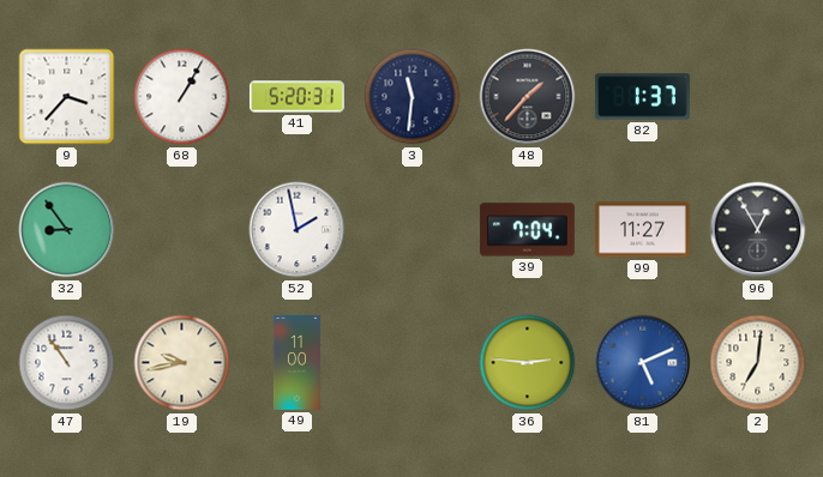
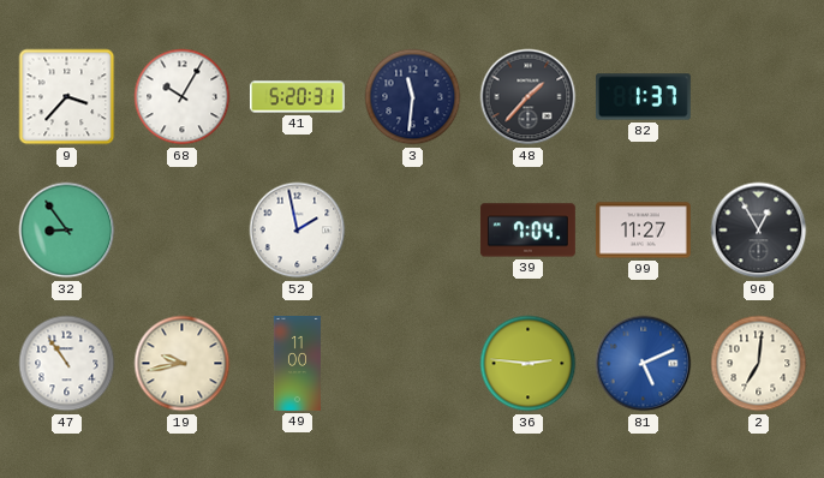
68: 1:05 -> 10:05 (183, 97)
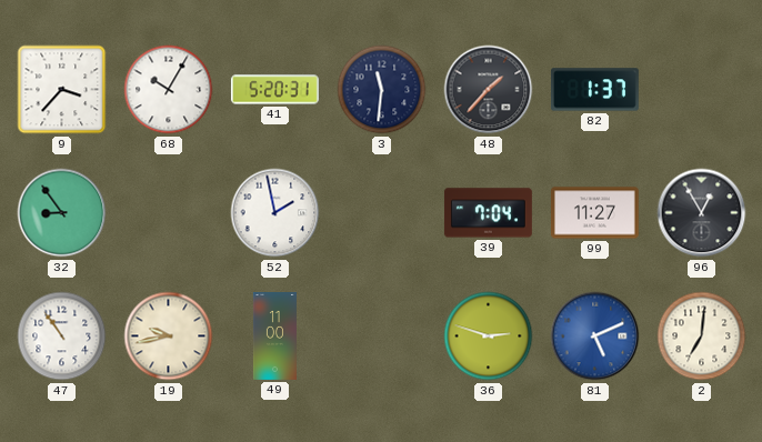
36: 2:46 -> 2:48 (489, 336)
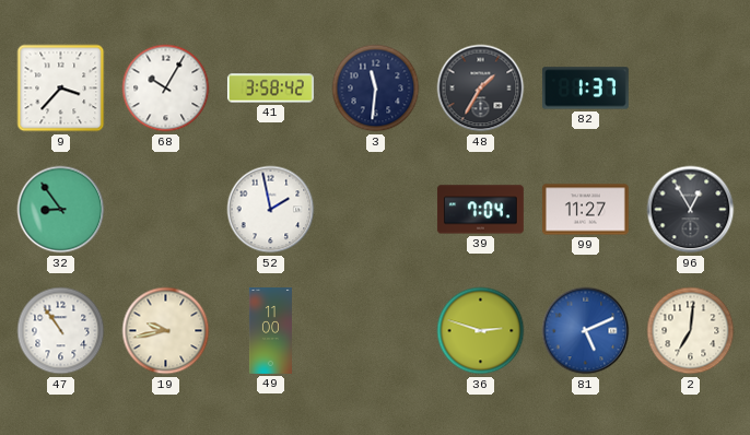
41: 5:20 -> 3:58 (270, 89)
48: 1:37 -> 1:35 (481, 89)
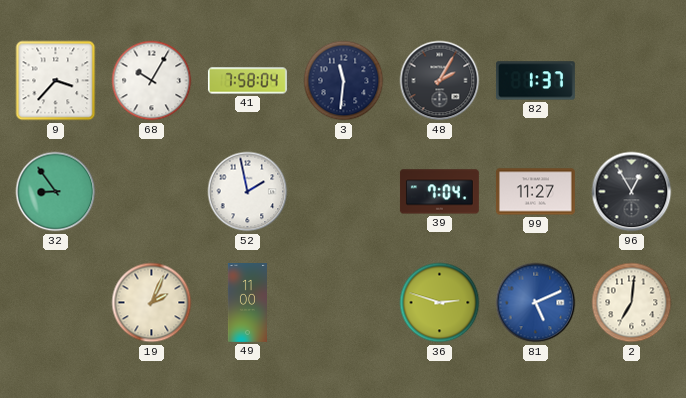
41: 3:58 -> 7:58 (247, 81)
48: 1:35 -> 2:05 (440, 81)
47: 10:54 -> none (61, 331)
19: 9:43 -> 2:04 (152, 303)
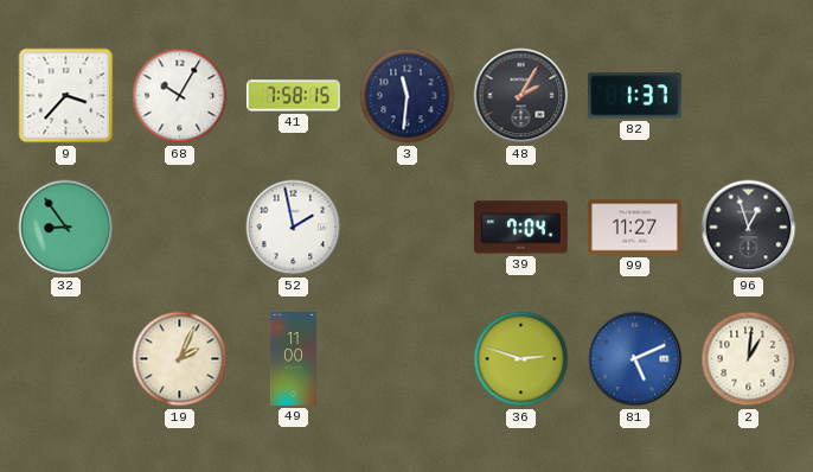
41: 7:58:04 -> 7:58:15 (293, 96)
96: 12:55 -> 12:57 (749, 228)
2: 7:01 -> 1:01 (749, 359)
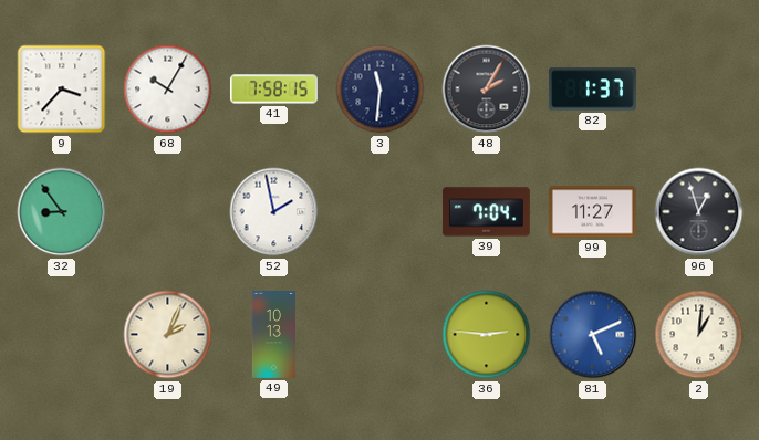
49: 11:00 -> 10:13 (273, 335)
36: 2:48 -> 2:46 (487, 335)
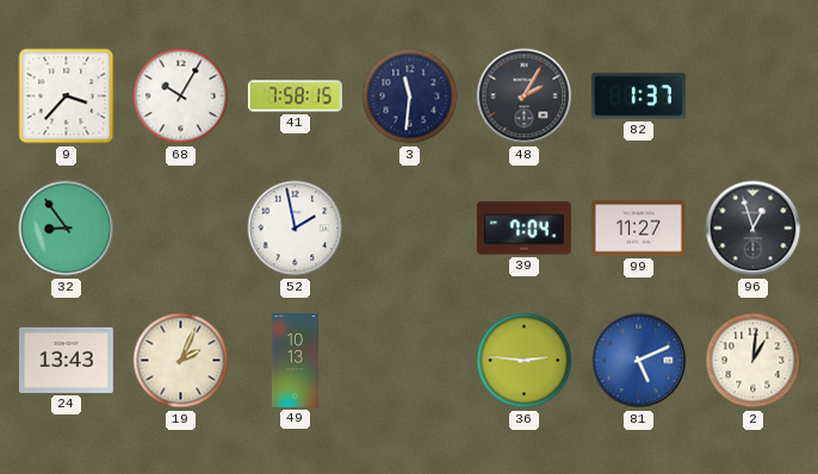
24: none -> 13:43 (66, 360)
